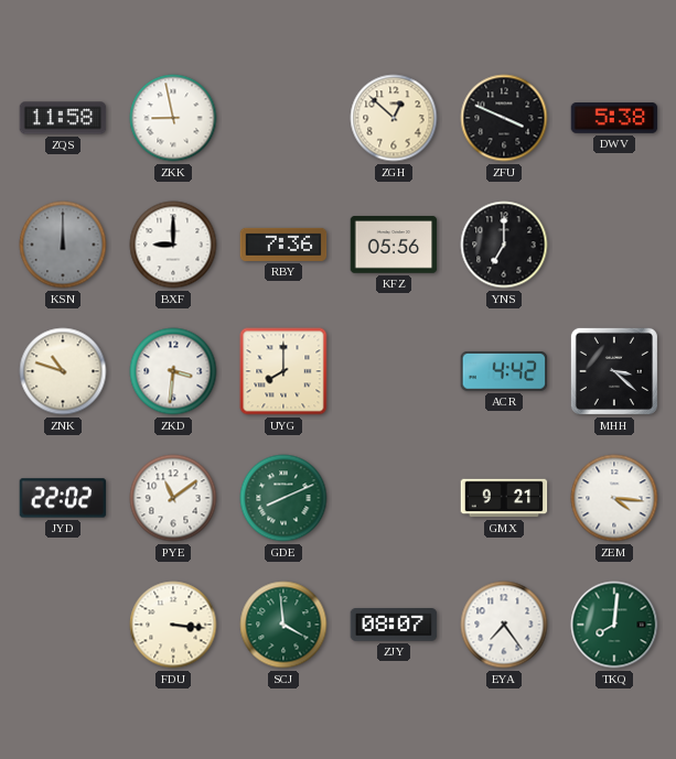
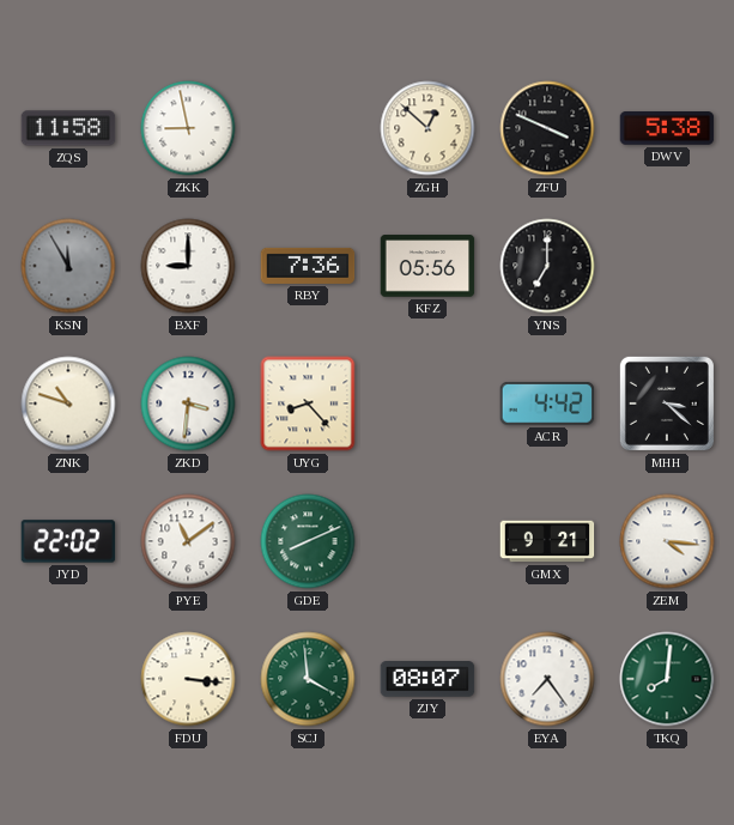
KSN: 12:00 -> 11:55 (68, 266)
UYG: 8:00 -> 8:23 (308, 404)
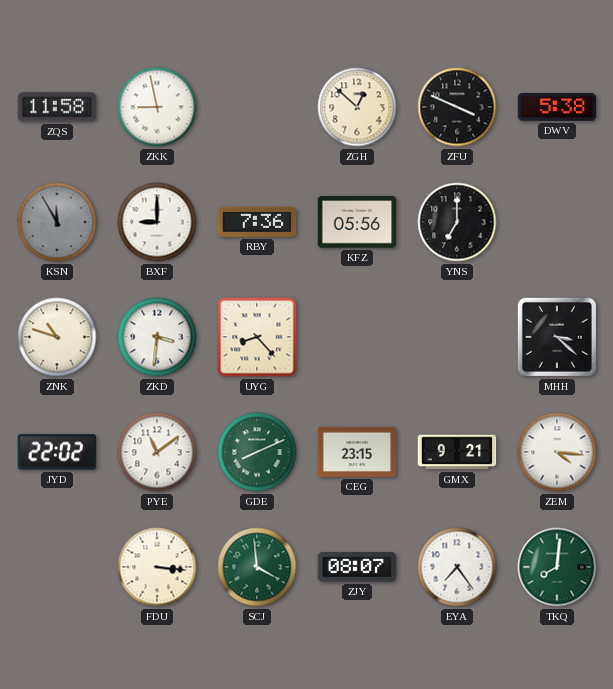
ACR: 4:42 -> none (547, 404)
CEG: none -> 23:15 (357, 452)
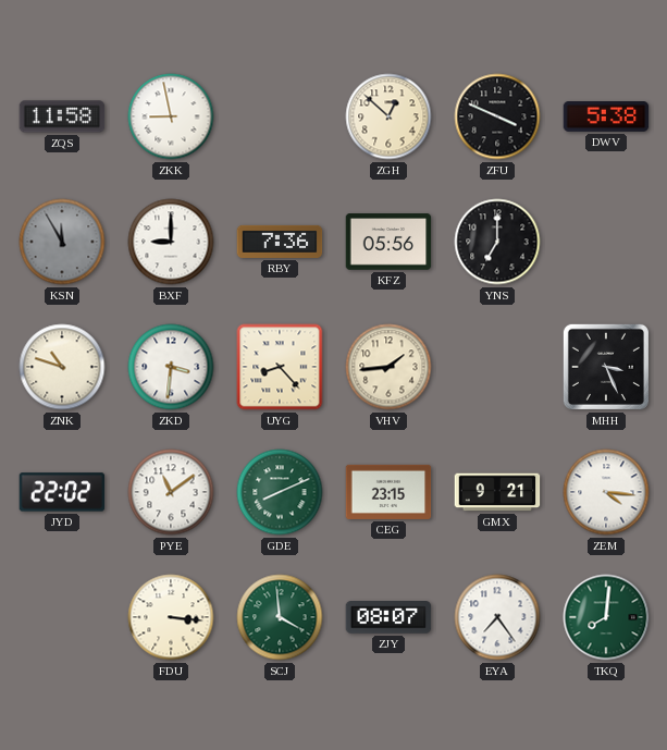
VHV: none -> 1:44 (388, 367)
MHH: 3:22 -> 3:26 (606, 367)
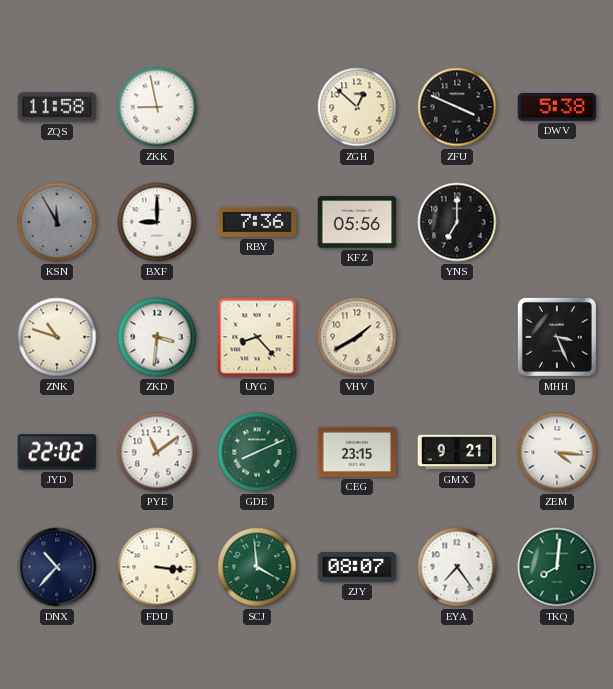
VHV: 1:44 -> 1:40 (357, 337)
DNX: none -> 10:37 (57, 567)
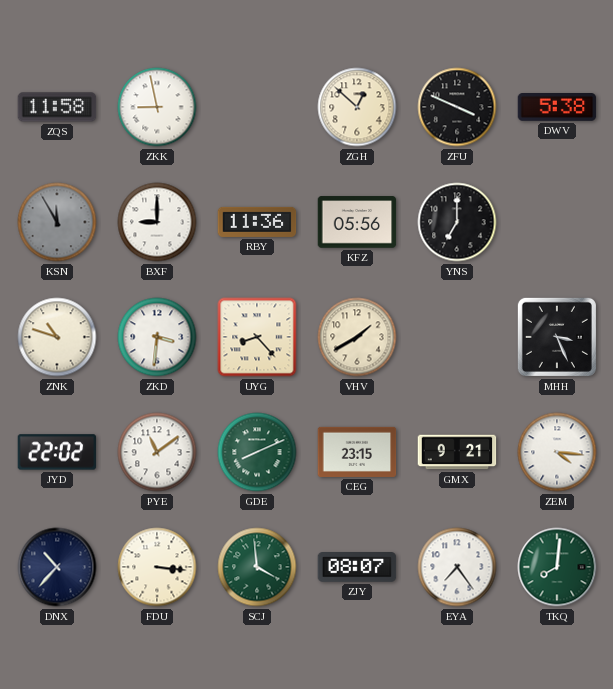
RBY: 7:36 -> 11:36 (257, 222)
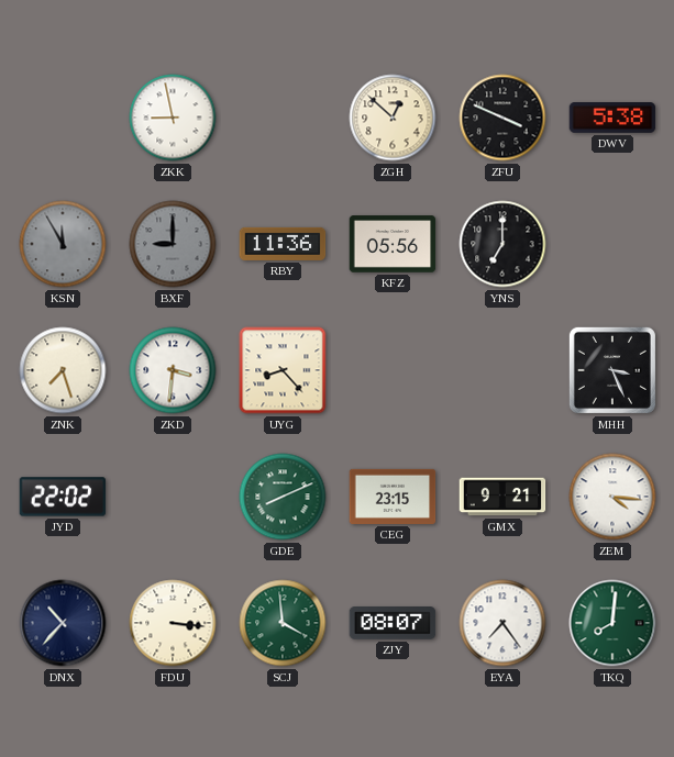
ZQS: 11:58 -> none (57, 107)
BXF dial: white -> grey (173, 244)
ZNK: 10:48 -> 7:27 (63, 370)
VHV: 1:40 -> none (357, 337)
PYE: 11:09 -> none (157, 452)
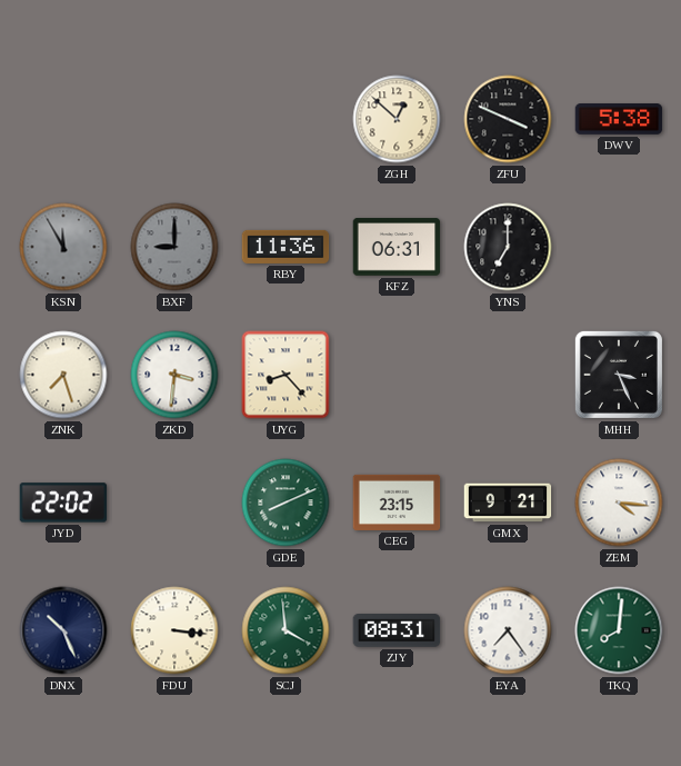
ZKK: 8:58 -> none (173, 118)
KFZ: 05:56 -> 06:31 (397, 247)
DNX: 10:37 -> 10:26 (63, 630)
ZJY: 08:07 -> 08:31 (397, 631)
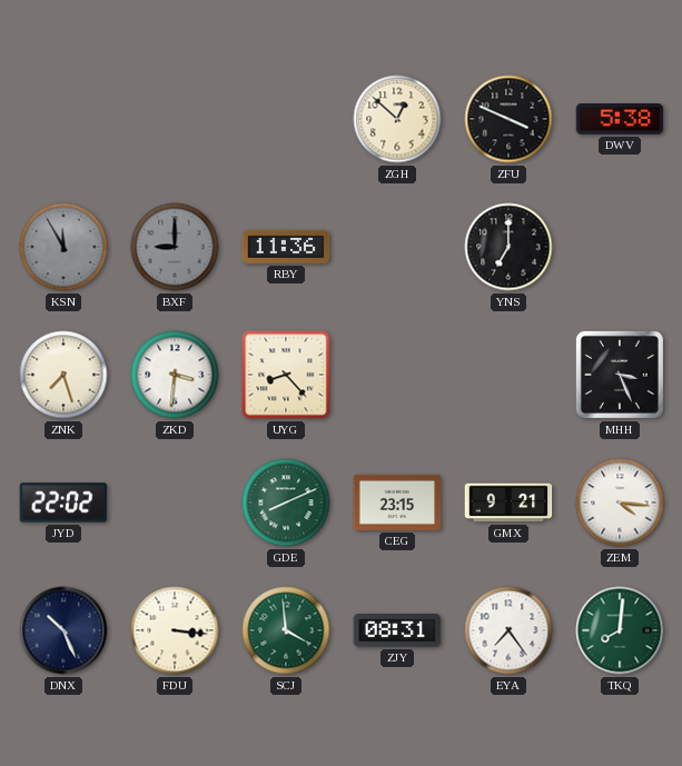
KFZ: 06:31 -> none (397, 247)
